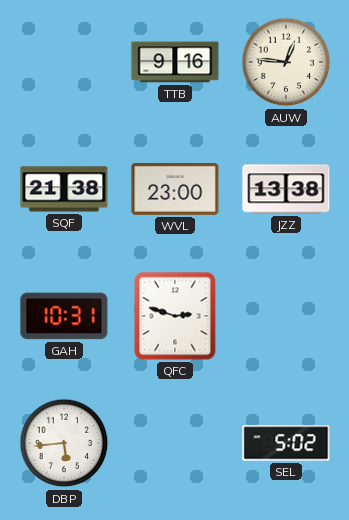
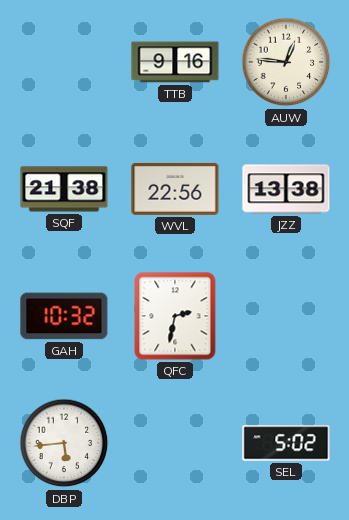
WVL: 23:00 -> 22:56 (175, 189)
GAH: 10:31 -> 10:32 (64, 316)
QFC: 2:48 -> 2:32 (175, 316)
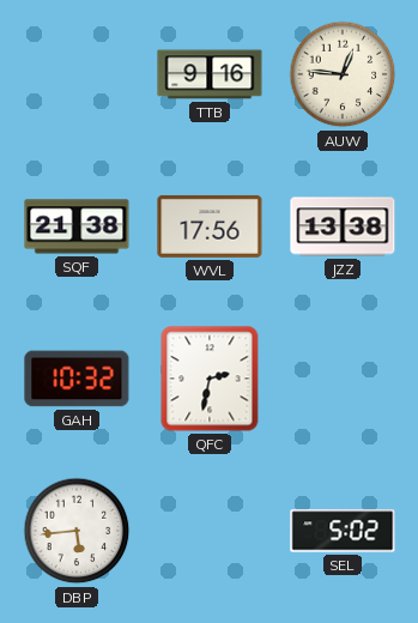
WVL: 22:56 -> 17:56 (210, 226)
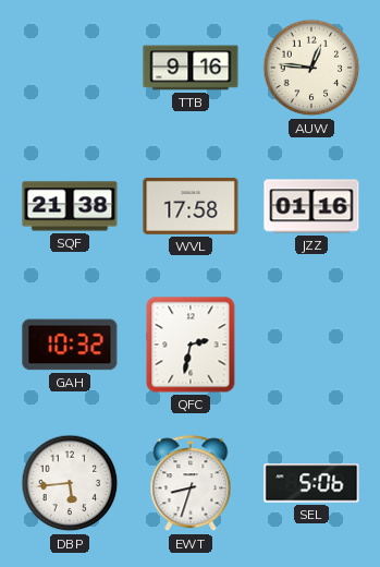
WVL: 17:56 -> 17:58 (191, 206)
JZZ: 13:38 -> 01:16 (311, 206)
EWT: none -> 8:33 (191, 484)
SEL: 5:02 -> 5:06 (311, 483)
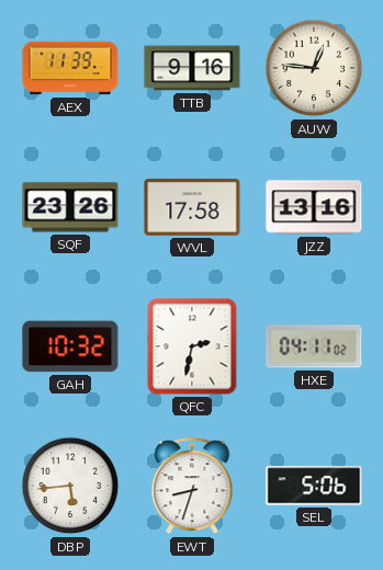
AEX: none -> 11:39 (70, 68)
SQF: 21:38 -> 23:26 (70, 207)
JZZ: 01:16 -> 13:16 (314, 207)
HXE: none -> 04:11 (314, 346)
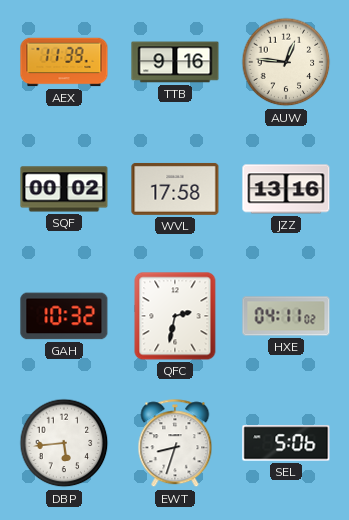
SQF: 23:26 -> 00:02 (64, 189)
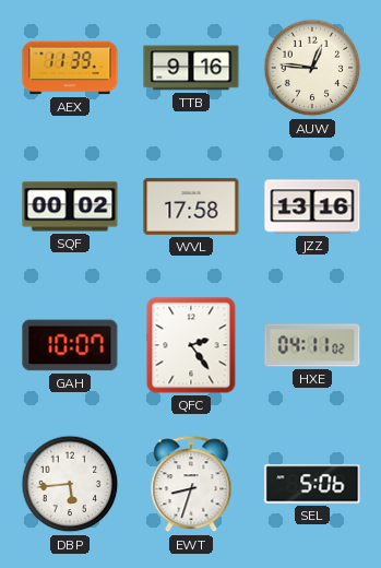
GAH: 10:32 -> 10:07 (70, 345)
QFC: 2:32 -> 2:24 (191, 345)
